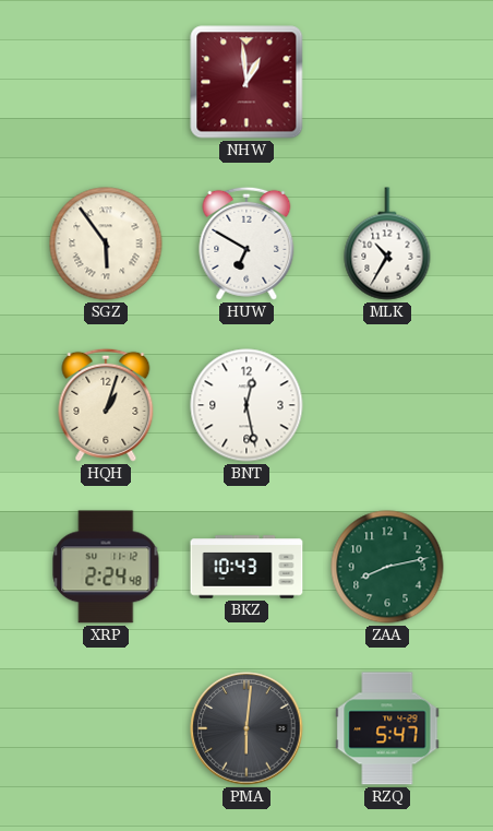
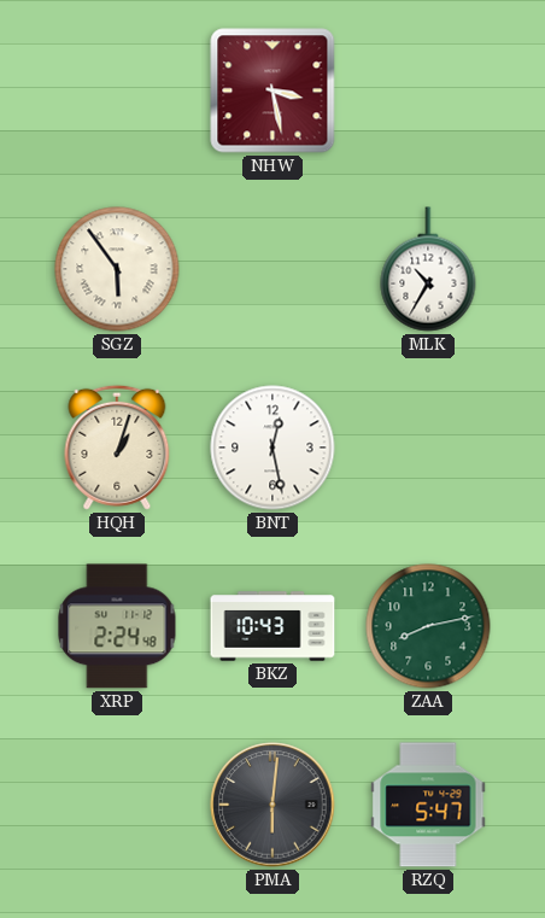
NHW: 12:59 -> 3:28 (272, 90)
HUW: 6:50 -> none (246, 244)
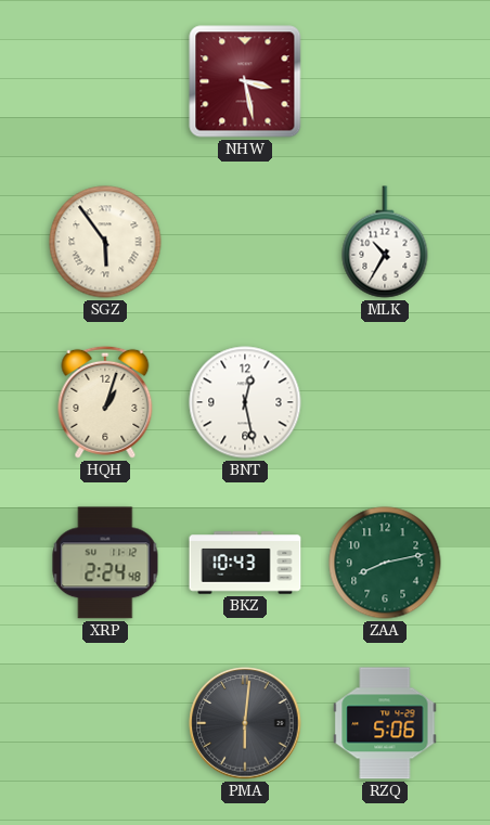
RZQ: 5:47 -> 5:06 (385, 723)
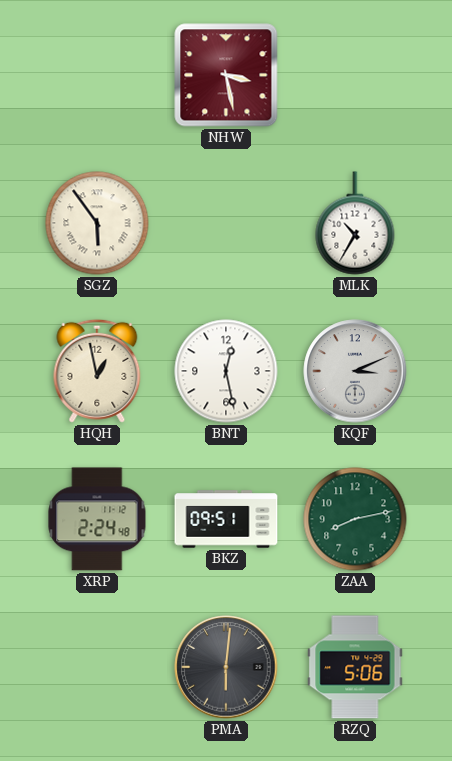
HQH: 1:03 -> 12:58 (97, 371)
KQF: none -> 3:11 (355, 371)
BKZ: 10:43 -> 09:51 (226, 519)
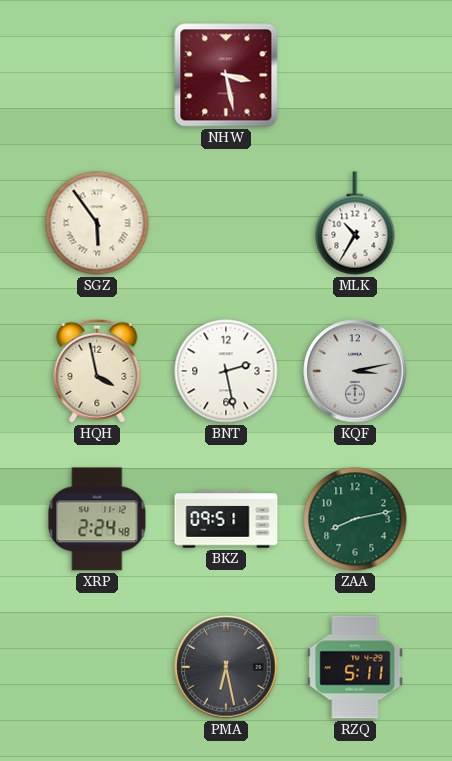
HQH: 12:58 -> 3:58 (97, 371)
BNT: 12:28 -> 2:28 (226, 371)
KQF: 3:11 -> 3:13 (355, 371)
PMA: 6:01 -> 6:28 (226, 667)
RZQ: 5:06 -> 5:11 (355, 667)
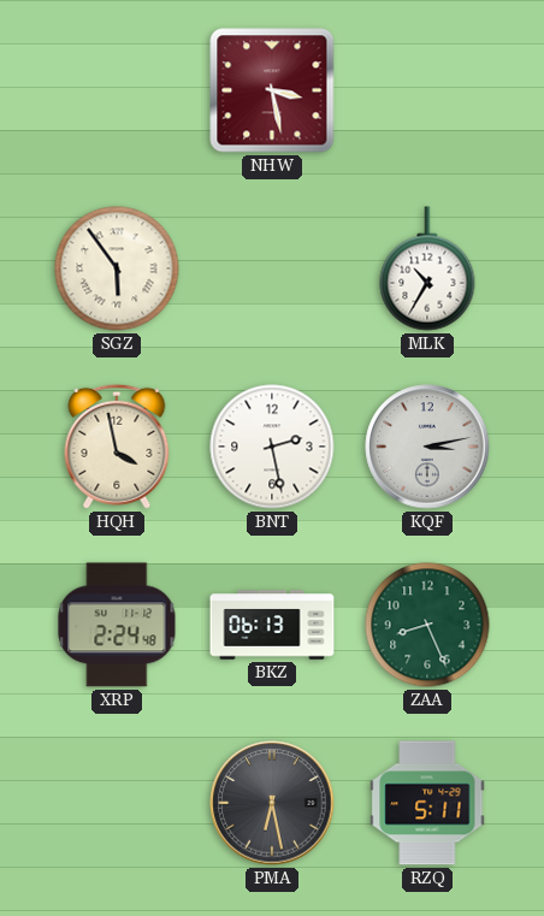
BKZ: 09:51 -> 06:13 (272, 625)
ZAA: 8:13 -> 8:26 (427, 625)
